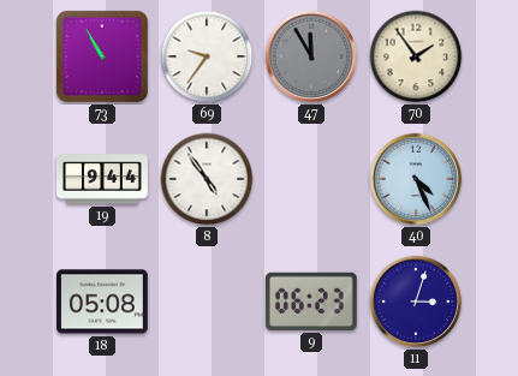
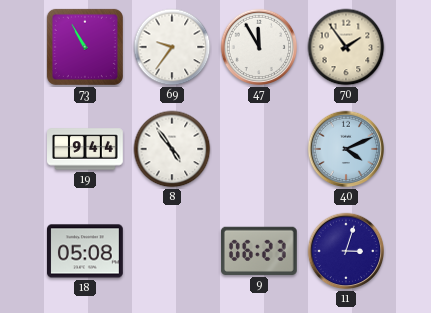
47 dial: grey -> white (259, 47)
40: 4:26 -> 4:11 (346, 149)
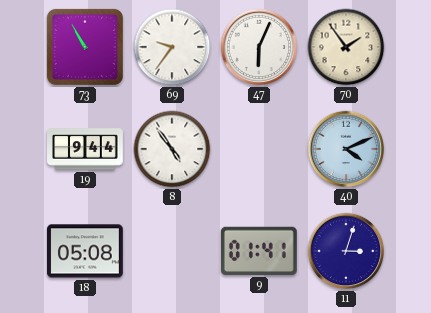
47: 11:55 -> 6:04 (259, 47)
9: 06:23 -> 01:41 (259, 251)
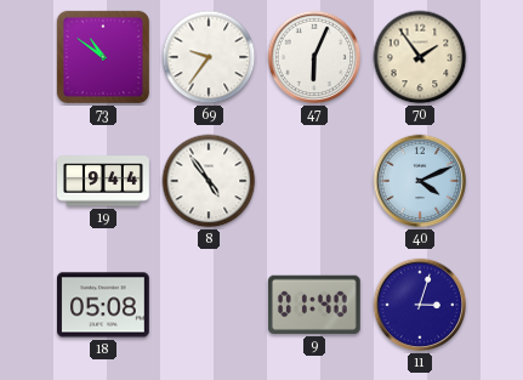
73: 10:55 -> 10:51 (103, 57)
9: 01:41 -> 01:40 (314, 305)
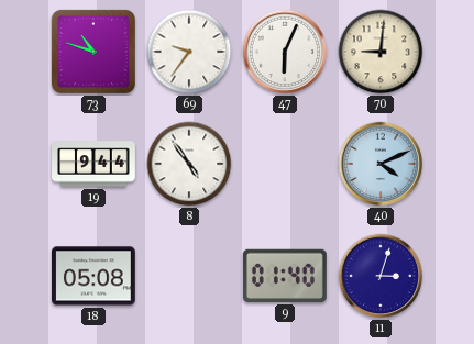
73: 10:51 -> 10:48 (93, 52)
70: 1:54 -> 9:01 (381, 52)
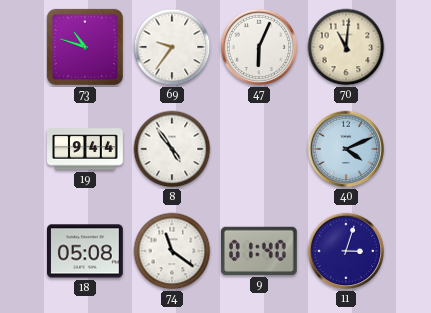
70: 9:01 -> 11:01 (346, 47)
74: none -> 11:21 (172, 251)
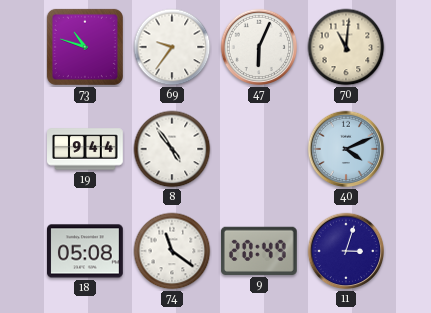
9: 01:40 -> 20:49 (259, 251)
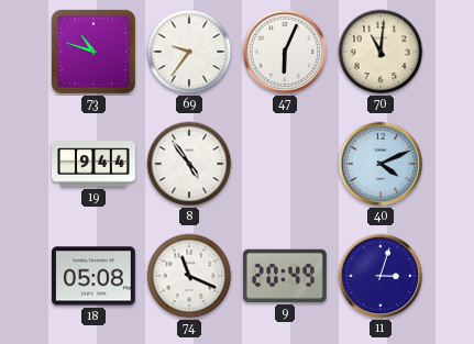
74: 11:21 -> 11:19 (189, 276)
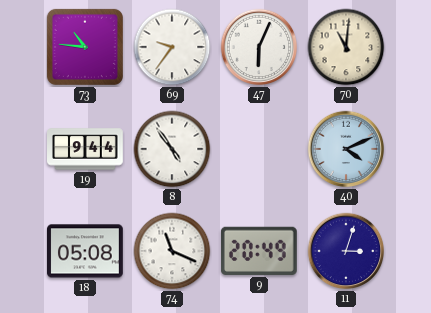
73: 10:48 -> 10:46 (85, 47)
